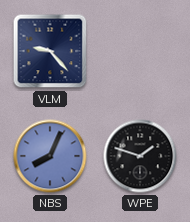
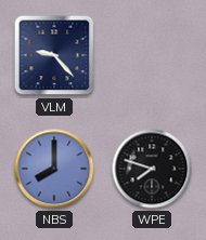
NBS: 8:04 -> 8:00 (54, 169)
WPE: 1:48 -> 7:48 (152, 169)
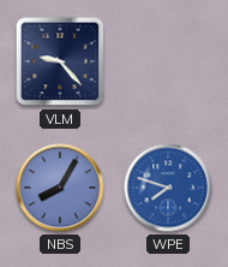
NBS: 8:00 -> 8:05 (60, 188)
WPE dial: black -> blue (168, 188)
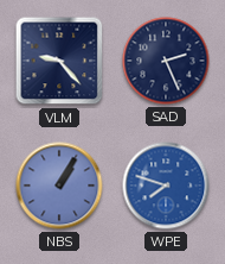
SAD: none -> 2:26 (166, 61)
NBS: 8:05 -> 1:05 (59, 186)
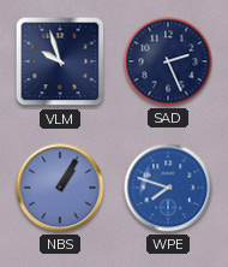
VLM: 9:23 -> 9:57 (60, 61)
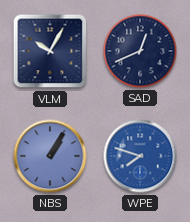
VLM: 9:57 -> 10:05 (50, 51)
SAD: 2:26 -> 12:41 (140, 51)
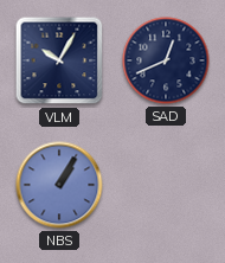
WPE: 7:48 -> none (140, 156)
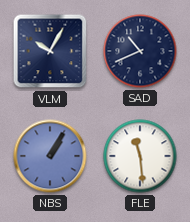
SAD: 12:41 -> 10:41 (140, 51)
FLE: none -> 11:29 (140, 156)
